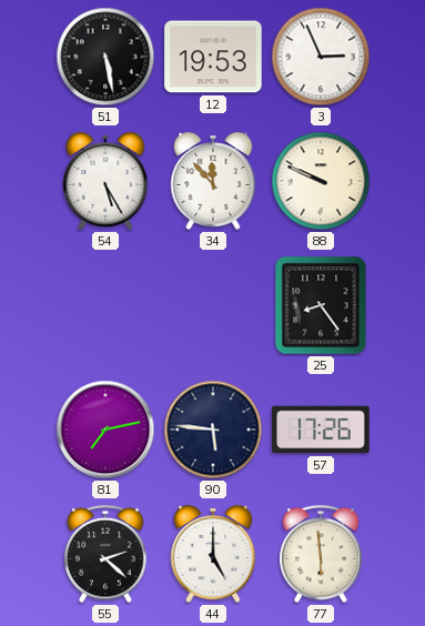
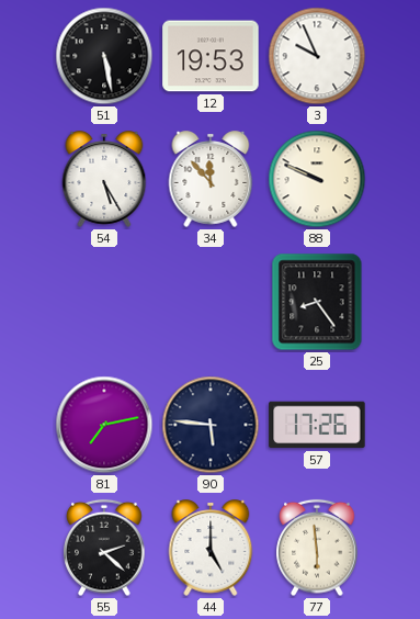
3: 2:56 -> 9:56 (317, 56)
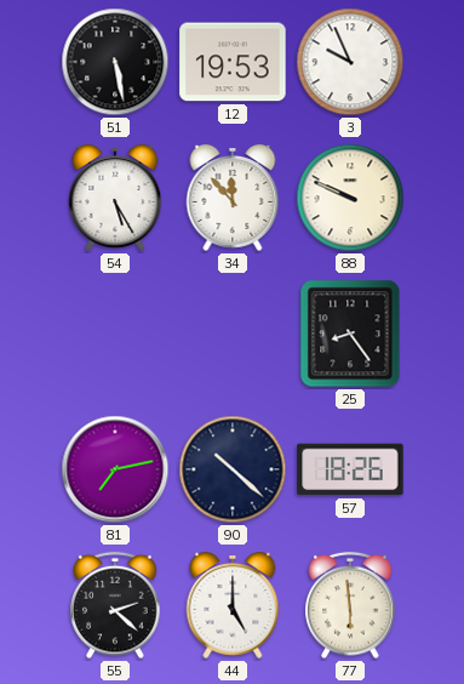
90: 5:46 -> 10:22 (233, 469)
57: 17:26 -> 18:26 (350, 469)
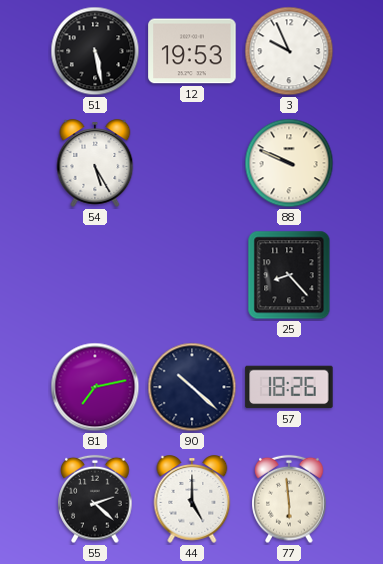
34: 11:53 -> none (233, 198)
25: 8:24 -> 8:23 (289, 275)
